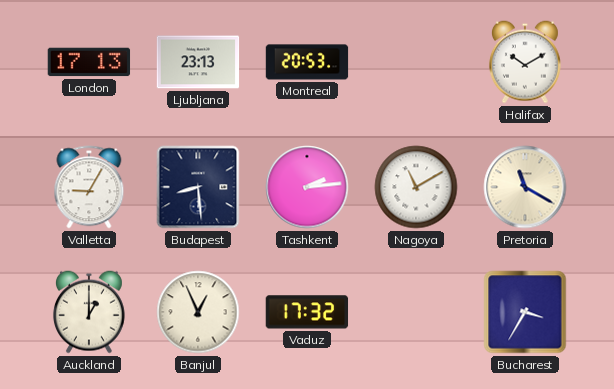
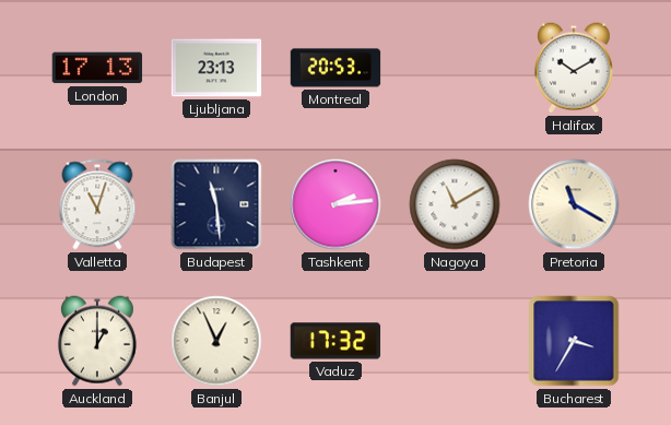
Valletta: 9:05 -> 11:03 (97, 204)
Budapest: 8:29 -> 11:29 (216, 204)
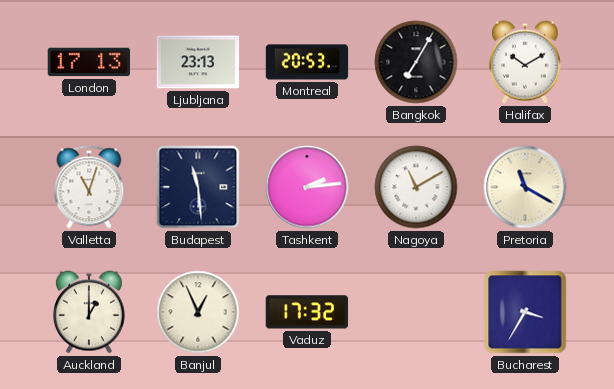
Bangkok: none -> 7:05 (416, 62)
